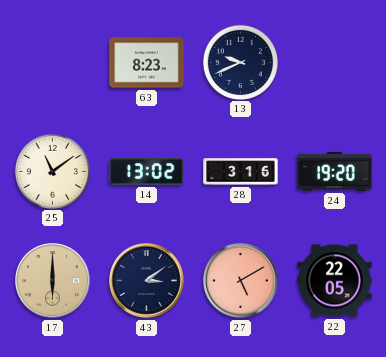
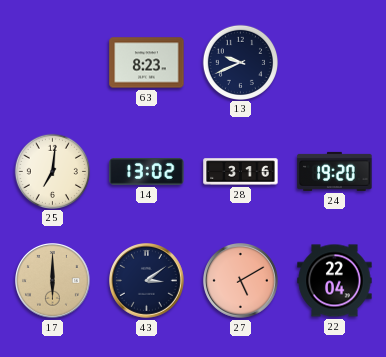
25: 11:09 -> 7:01 (52, 171)
22: 22:05 -> 22:04 (335, 281)
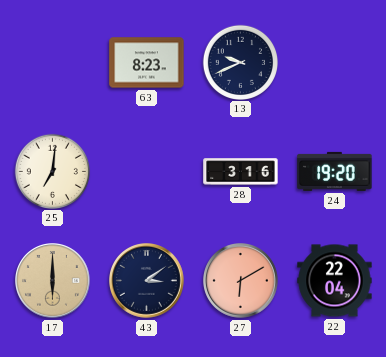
14: 13:02 -> none (147, 172)
27: 5:10 -> 6:10 (241, 281)
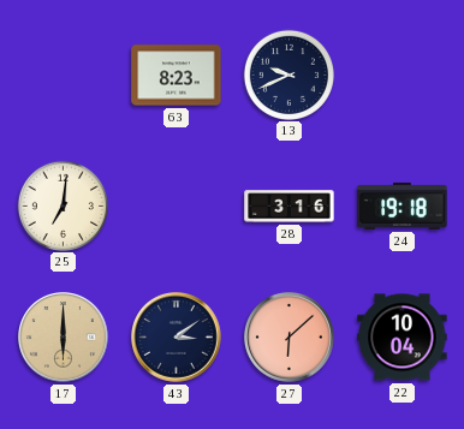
24: 19:20 -> 19:18 (403, 205)
27: 6:10 -> 6:08 (290, 338)
22: 22:04 -> 10:04 (403, 338)
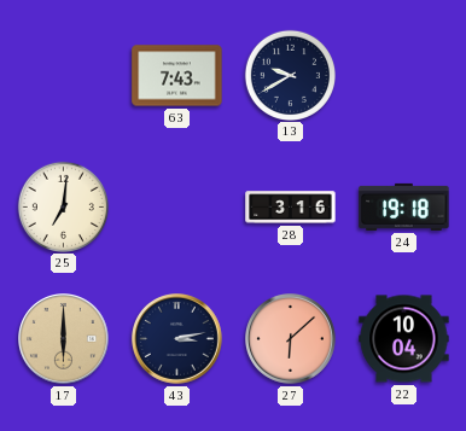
63: 8:23 -> 7:43 (177, 76)
13: 9:41 -> 9:40 (290, 75)
43: 3:09 -> 3:13 (177, 339)
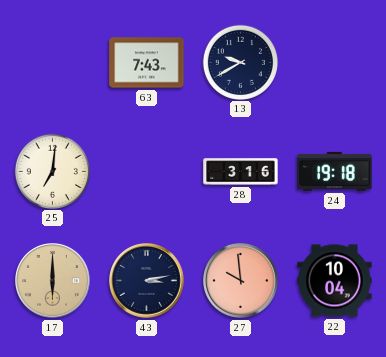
27: 6:08 -> 9:59 (241, 281)
